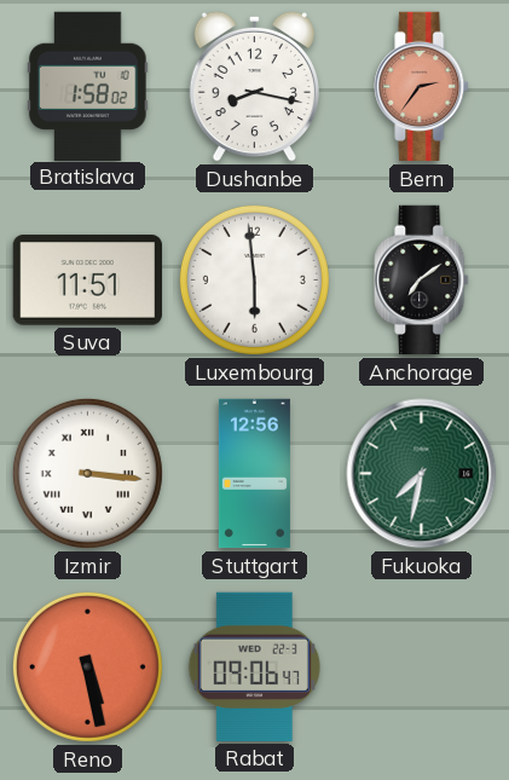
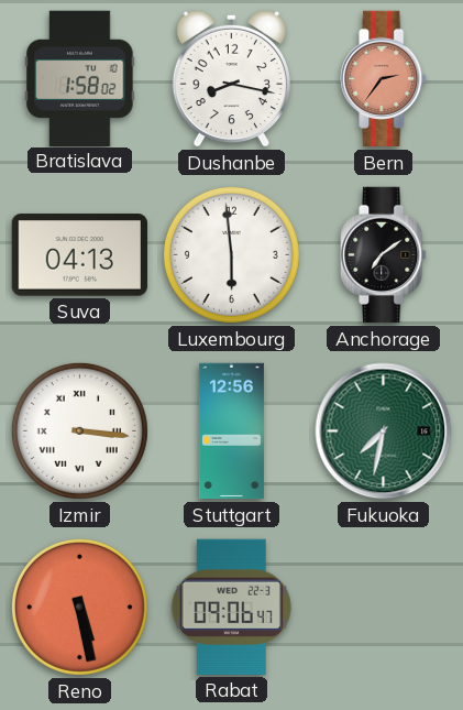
Suva: 11:51 -> 04:13 (79, 255)
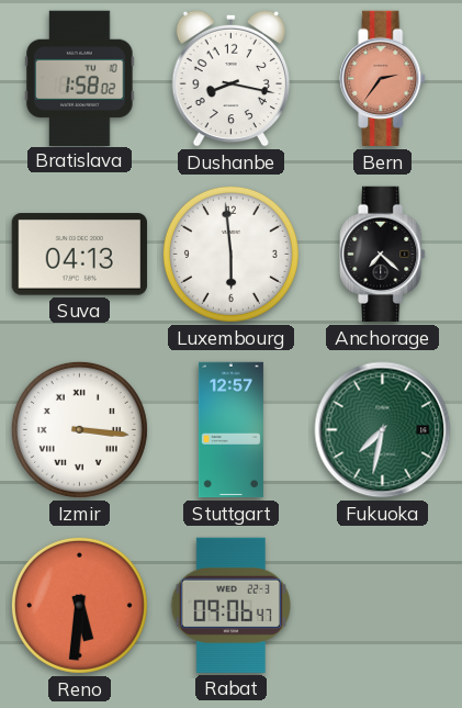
Anchorage: 7:09 -> 7:22 (383, 255)
Stuttgart: 12:56 -> 12:57 (230, 430)
Reno: 5:28 -> 5:31 (79, 605)
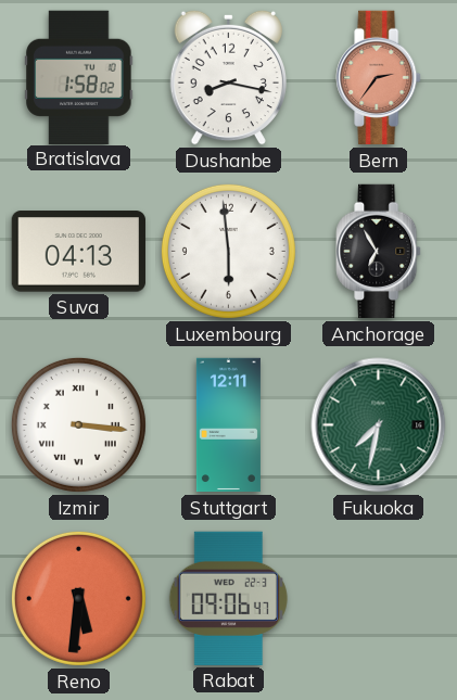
Anchorage: 7:22 -> 6:55 (379, 252)
Stuttgart: 12:57 -> 12:11 (228, 425)
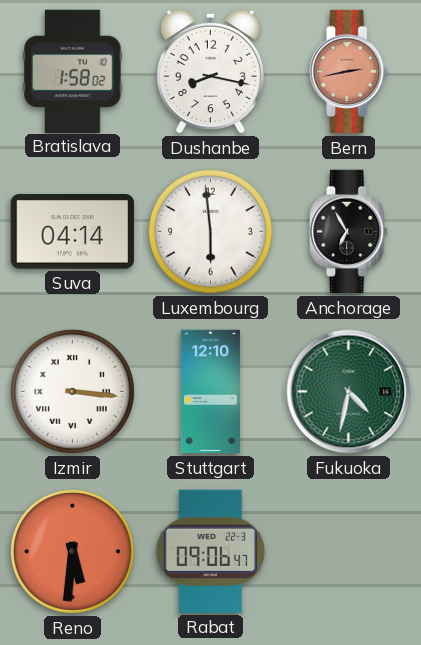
Bern: 2:36 -> 2:43 (349, 72)
Suva: 04:13 -> 04:14 (72, 232)
Stuttgart: 12:11 -> 12:10 (210, 392)
Fukuoka: 7:32 -> 4:32 (349, 392)
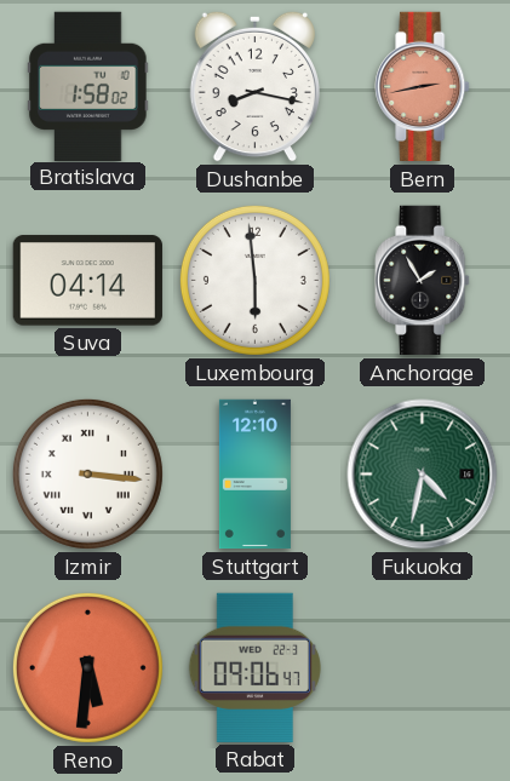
Anchorage: 6:55 -> 1:55 (423, 281)
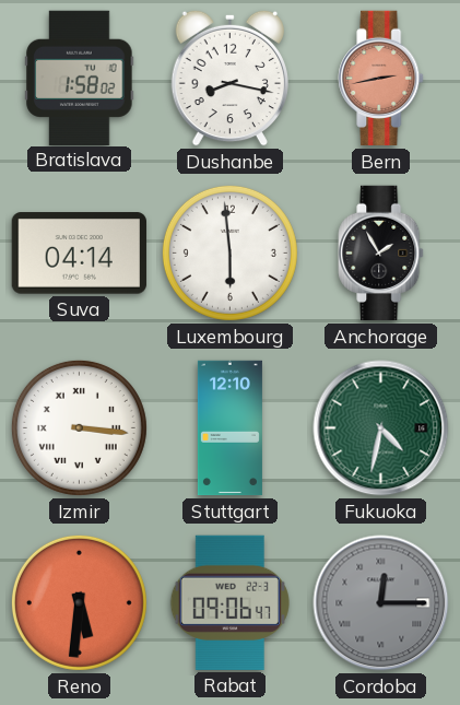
Cordoba: none -> 12:15 (381, 603)
